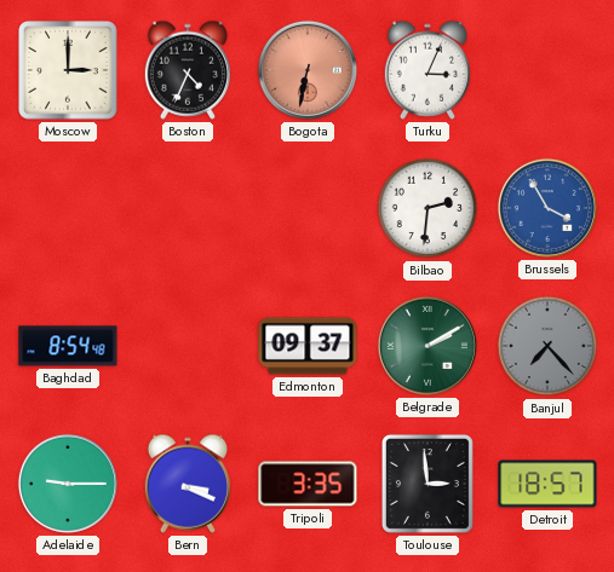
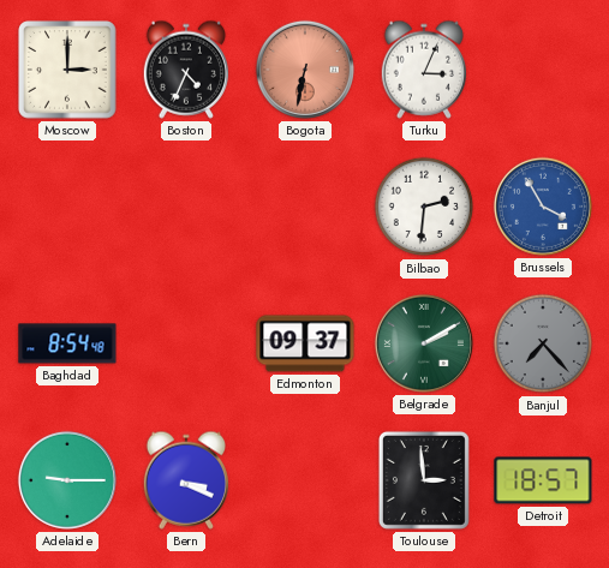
Tripoli: 3:35 -> none (308, 484)
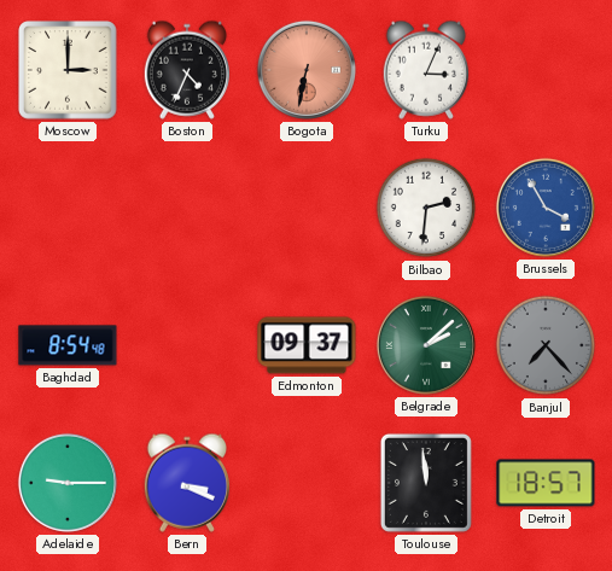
Belgrade: 2:10 -> 2:08 (426, 345)
Toulouse: 2:59 -> 11:59 (426, 483)
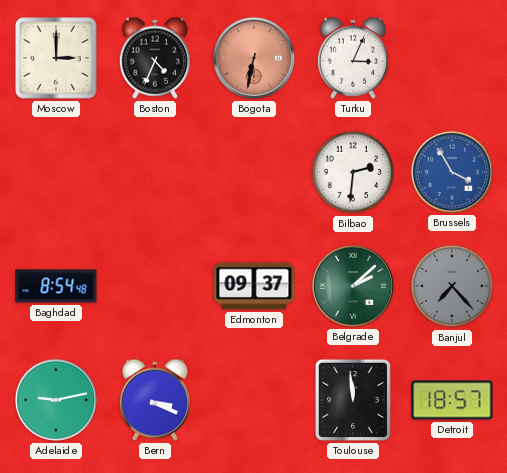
Adelaide: 9:15 -> 9:13 (56, 400)
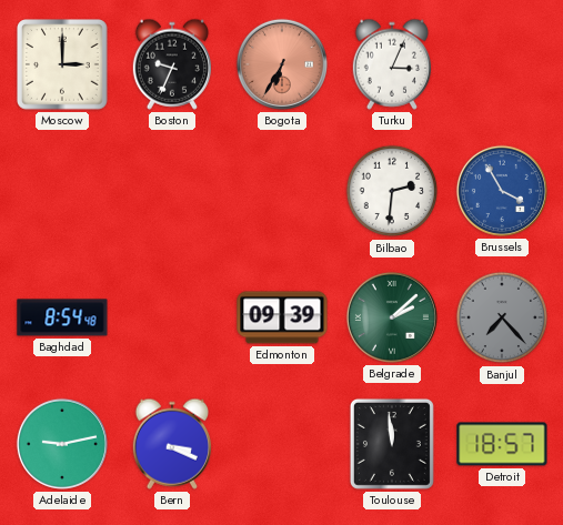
Boston: 4:34 -> 9:34 (171, 64)
Bogota: 6:32 -> 6:35 (282, 64)
Edmonton: 09:37 -> 09:39 (282, 317)
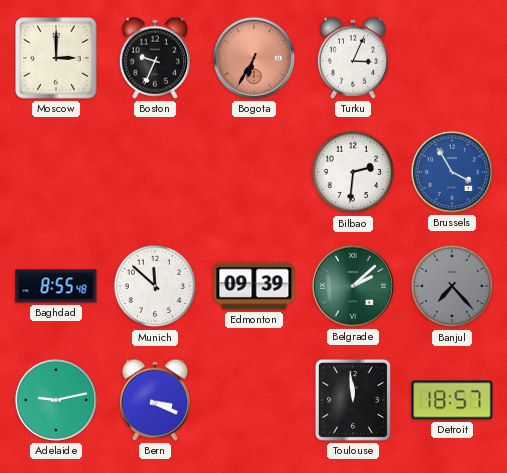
Baghdad: 8:54 -> 8:55 (56, 286)
Munich: none -> 11:52 (155, 286)
